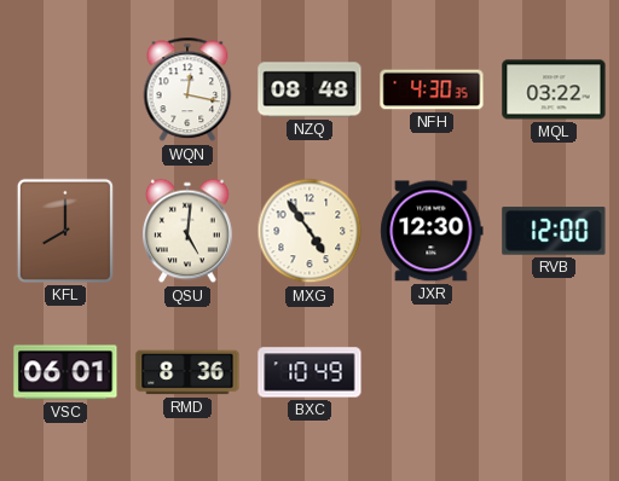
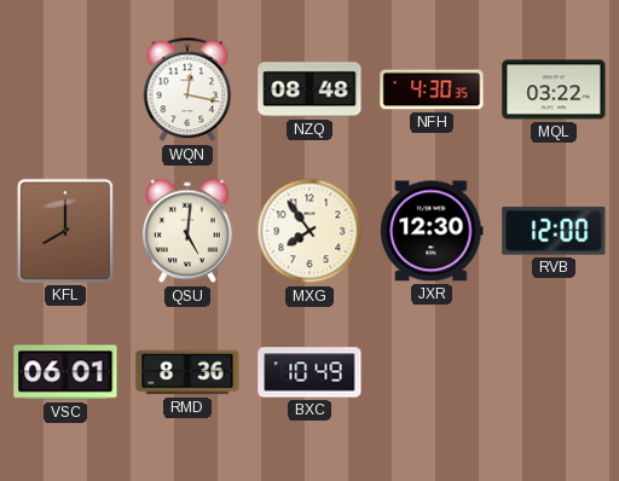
MXG: 4:54 -> 7:54 (309, 231)
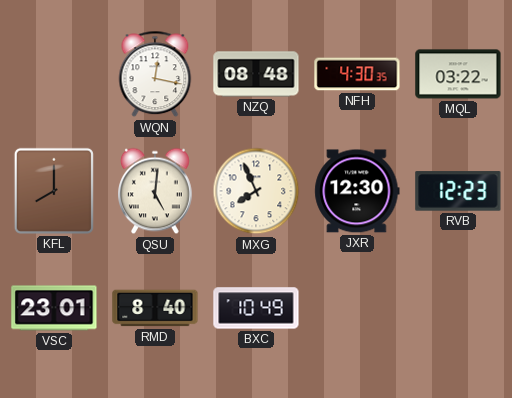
MXG: 7:54 -> 7:56 (256, 191)
RVB: 12:00 -> 12:23 (458, 191)
VSC: 06:01 -> 23:01 (54, 308)
RMD: 8:36 -> 8:40 (155, 308)
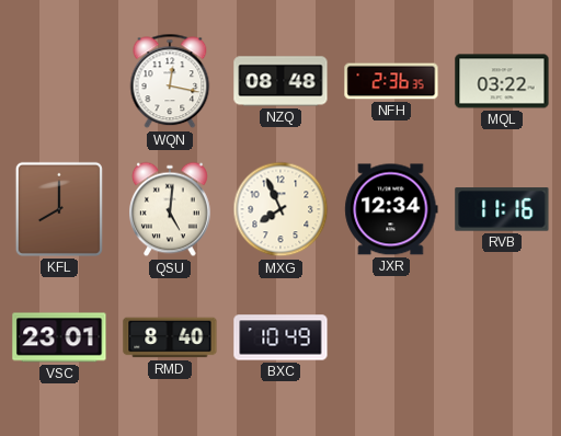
NFH: 4:30 -> 2:36 (391, 81)
JXR: 12:30 -> 12:34 (391, 209)
RVB: 12:23 -> 11:16 (502, 209)
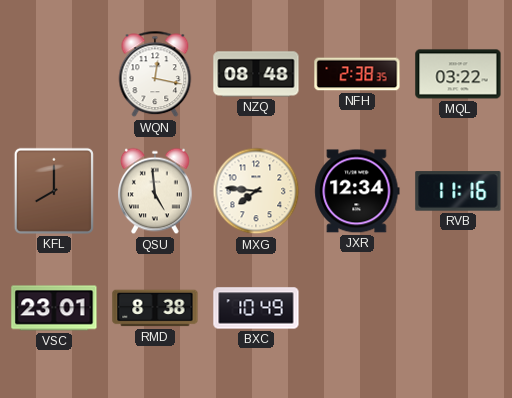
NFH: 2:36 -> 2:38 (357, 74)
QSU: 5:01 -> 4:59 (156, 191)
MXG: 7:56 -> 7:46 (256, 191)
RMD: 8:40 -> 8:38 (155, 308)
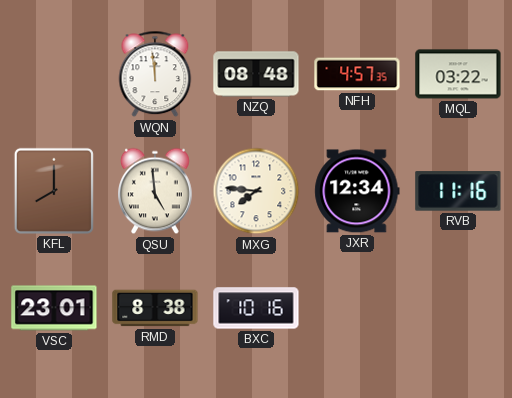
WQN: 12:17 -> 11:59 (155, 74)
NFH: 2:38 -> 4:57 (357, 74)
BXC: 10:49 -> 10:16 (256, 308)
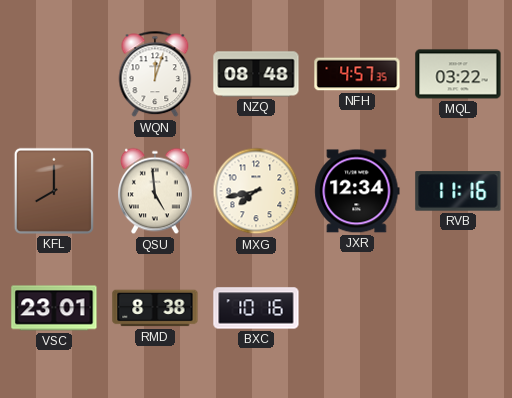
WQN: 11:59 -> 12:03 (155, 74)
MXG: 7:46 -> 7:43 (256, 191)
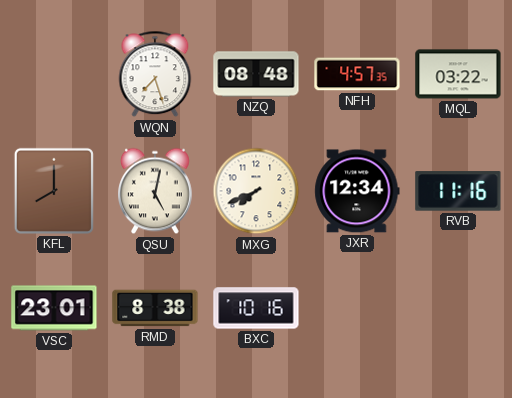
WQN: 12:03 -> 7:27 (155, 74)
QSU: 4:59 -> 5:02 (156, 191)
MXG: 7:43 -> 7:41 (256, 191)
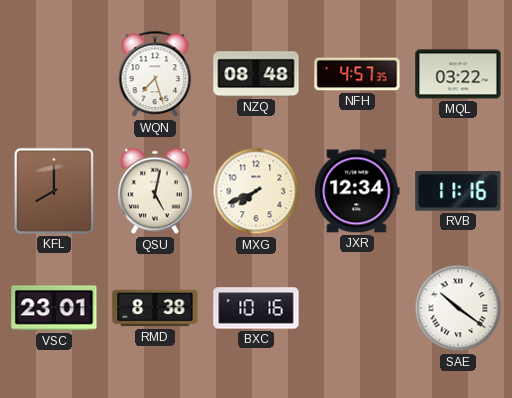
SAE: none -> 10:21 (458, 308)
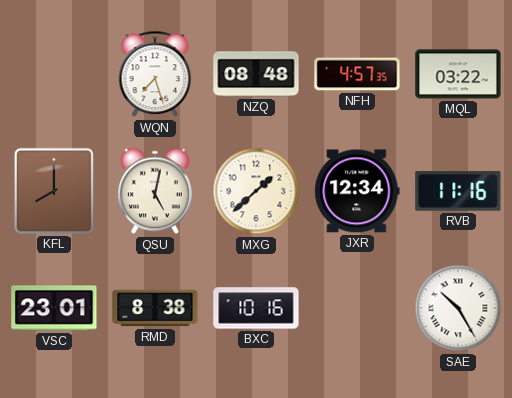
MXG: 7:41 -> 1:38 (256, 191)
SAE: 10:21 -> 10:25 (458, 308)
